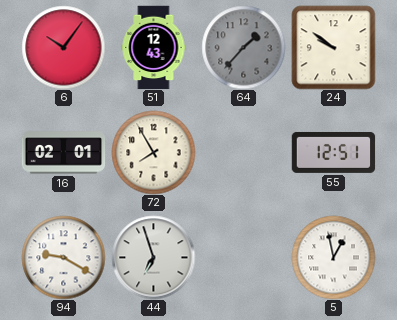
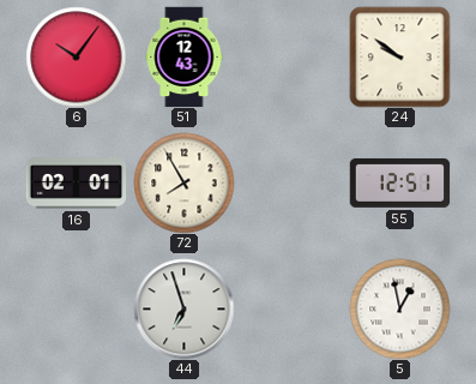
64: 1:37 -> none (243, 47)
94: 9:20 -> none (63, 257)
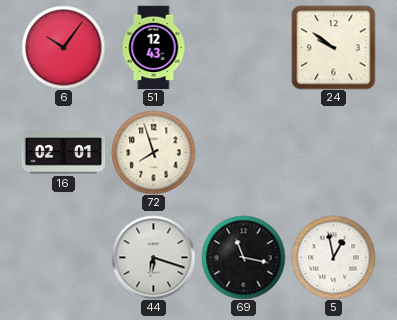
72: 7:55 -> 7:57 (153, 152)
55: 12:51 -> none (399, 182)
44: 6:57 -> 6:18 (153, 257)
69: none -> 11:17 (243, 257)
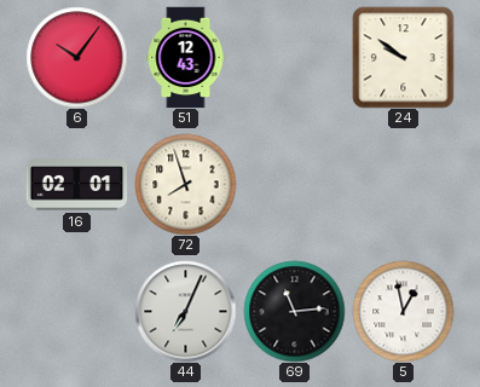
44: 6:18 -> 7:04 (185, 311)
69: 11:17 -> 11:14 (294, 311)
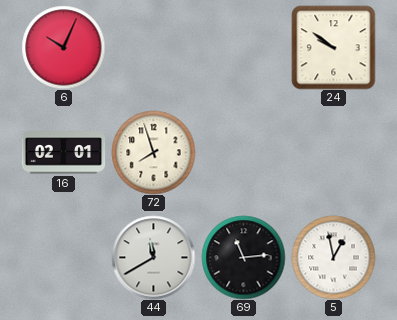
6: 10:06 -> 10:04 (63, 47)
51: 12:43 -> none (186, 57)
44: 7:04 -> 11:40 (153, 257)
